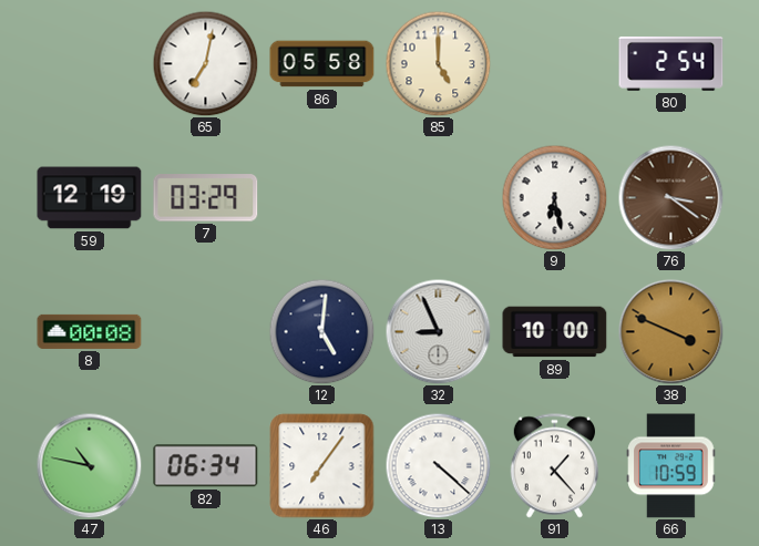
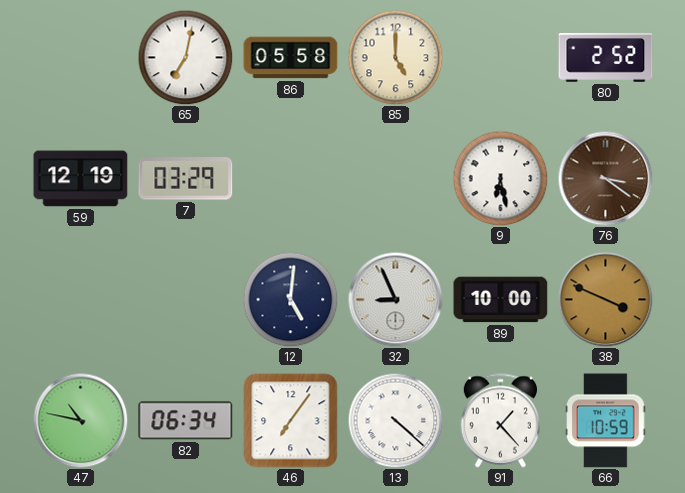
80: 2:54 -> 2:52 (606, 57)
8: 00:08 -> none (90, 331)
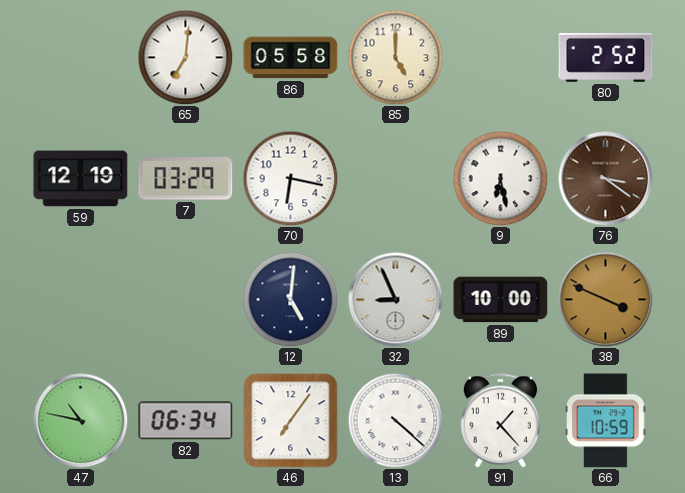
65: 7:02 -> 7:01 (185, 57)
70: none -> 6:17 (290, 178)
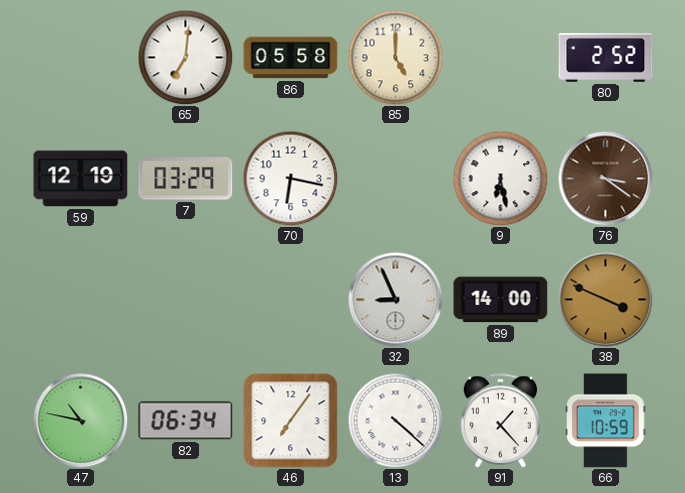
12: 5:01 -> none (290, 299)
89: 10:00 -> 14:00 (501, 300)
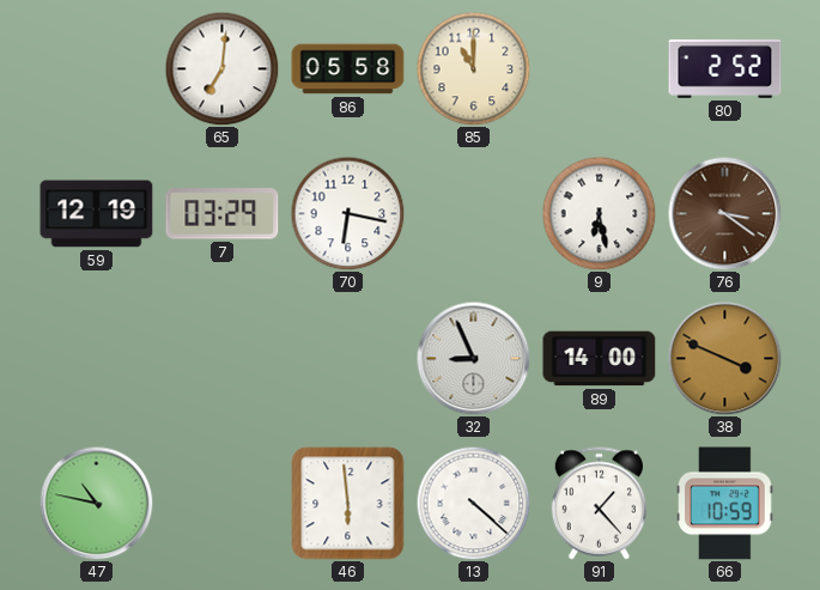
85: 5:00 -> 11:00 (473, 68)
82: 06:34 -> none (186, 421)
46: 7:06 -> 5:59 (348, 504)
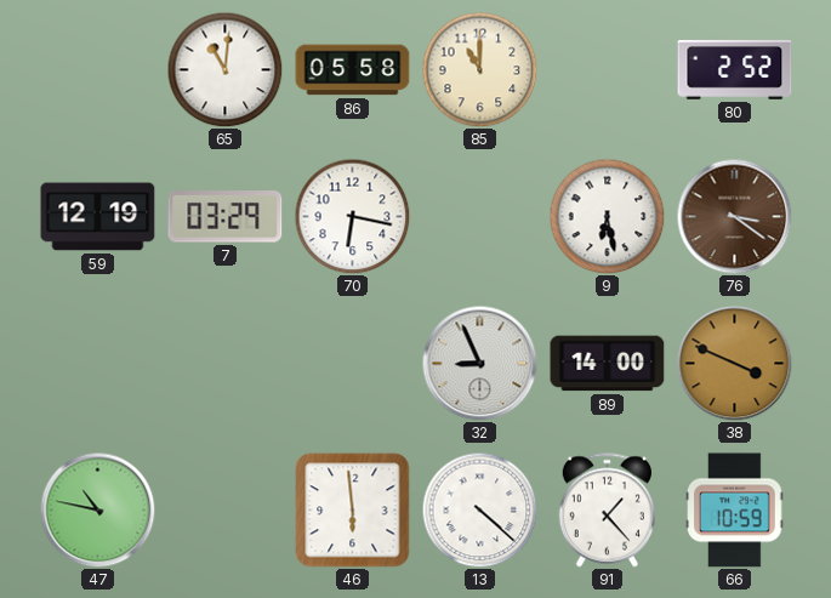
65: 7:01 -> 11:01 (224, 69)
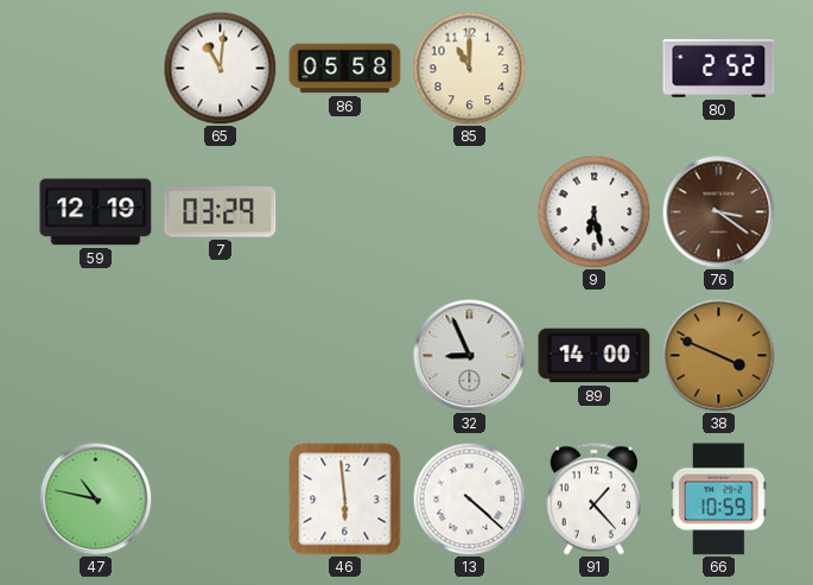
70: 6:17 -> none (352, 216)
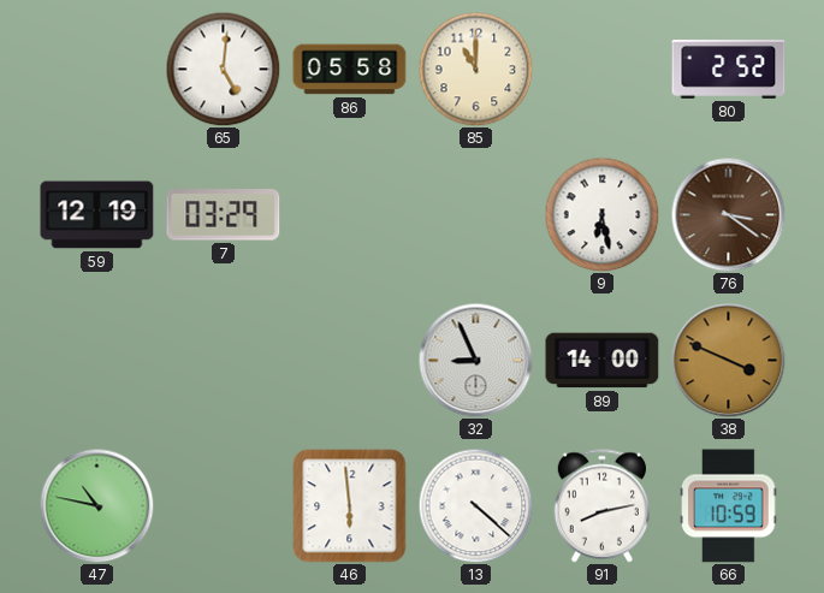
65: 11:01 -> 5:01 (223, 69)
91: 1:23 -> 8:13 (601, 506)
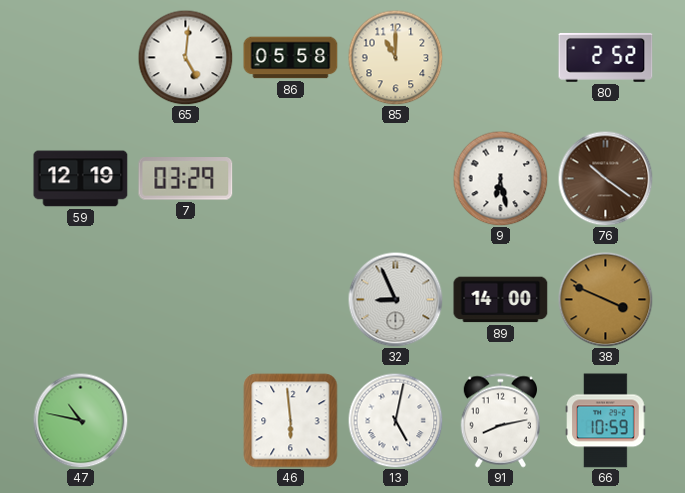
76: 3:21 -> 10:21 (605, 178)
13: 4:22 -> 5:02 (395, 420)
